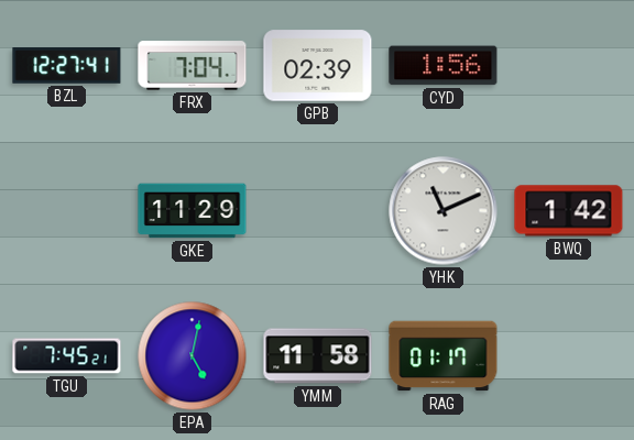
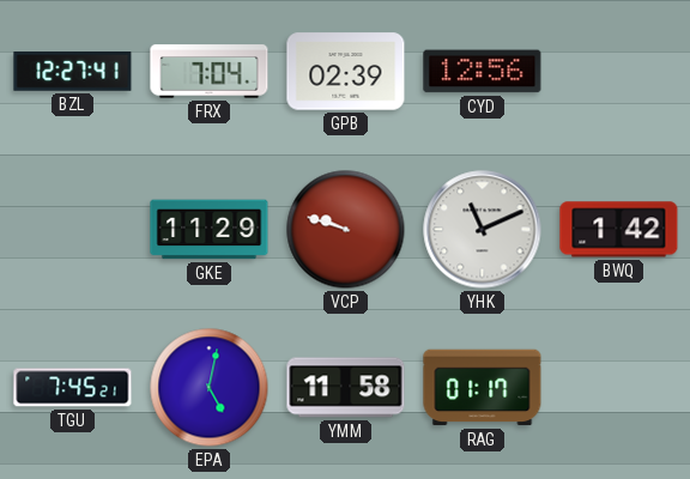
CYD: 1:56 -> 12:56 (483, 72)
VCP: none -> 9:48 (346, 230)
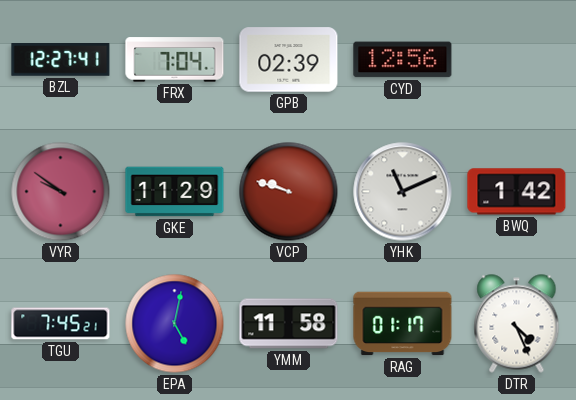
VYR: none -> 9:51 (61, 192)
DTR: none -> 4:26 (517, 324)
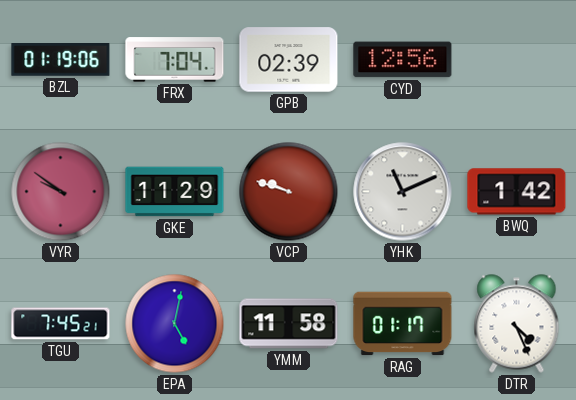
BZL: 12:27 -> 01:19 (61, 60)
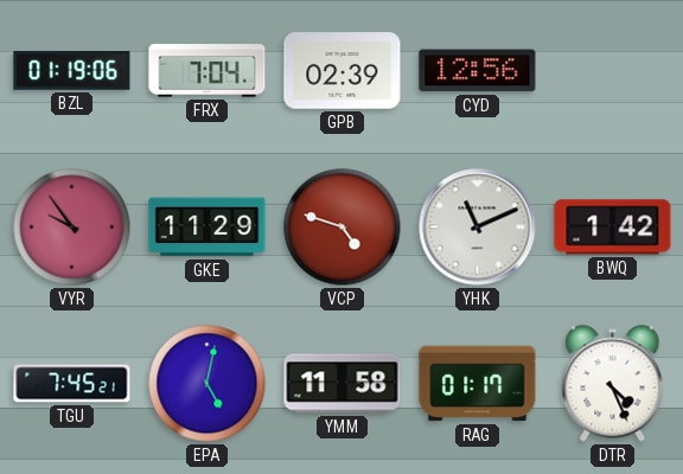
VYR: 9:51 -> 9:54 (72, 228)
VCP: 9:48 -> 4:48 (343, 228)
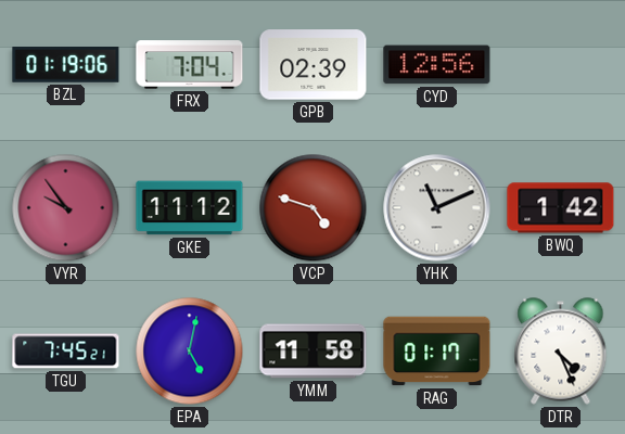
GKE: 11:29 -> 11:12 (190, 208)
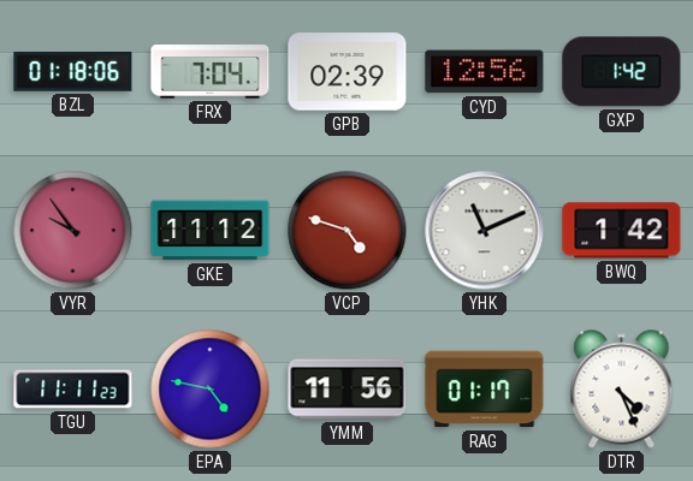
BZL: 01:19 -> 01:18 (73, 72)
GXP: none -> 1:42 (622, 72)
TGU: 7:45 -> 11:11 (73, 390)
EPA: 5:02 -> 4:47 (211, 390)
YMM: 11:58 -> 11:56 (348, 390)
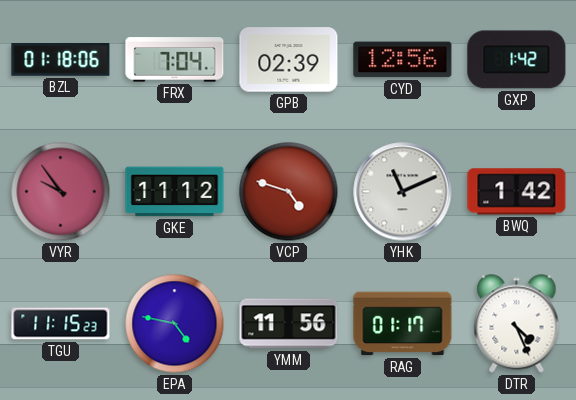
TGU: 11:11 -> 11:15 (61, 324)
